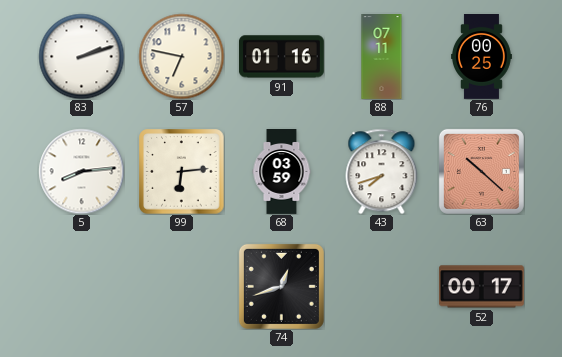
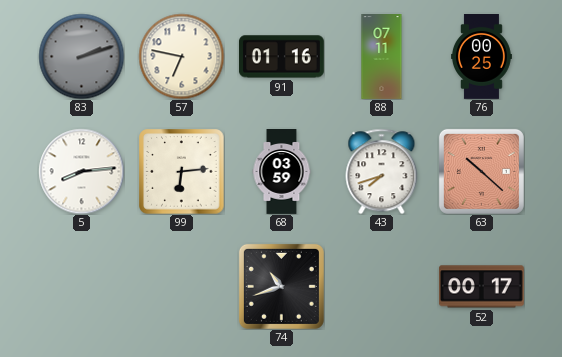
83 dial: white -> grey (81, 56)
74: 12:42 -> 10:42 (281, 286)
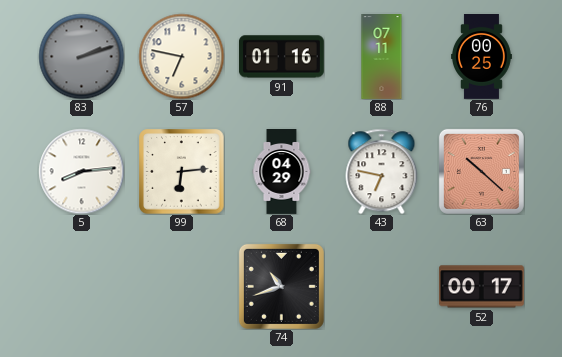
68: 03:59 -> 04:29 (282, 172)
43: 7:42 -> 6:47 (382, 171)
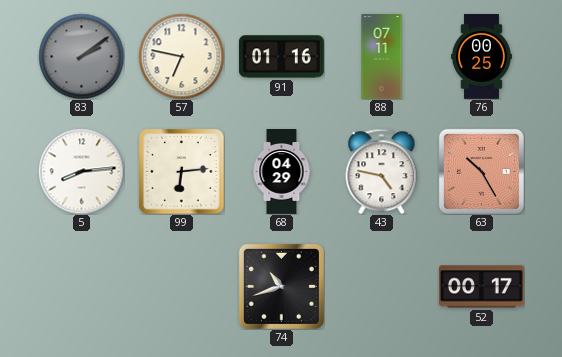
83: 2:12 -> 2:09 (81, 56)
43: 6:47 -> 4:47 (382, 171)
63: 10:22 -> 10:25 (481, 171)
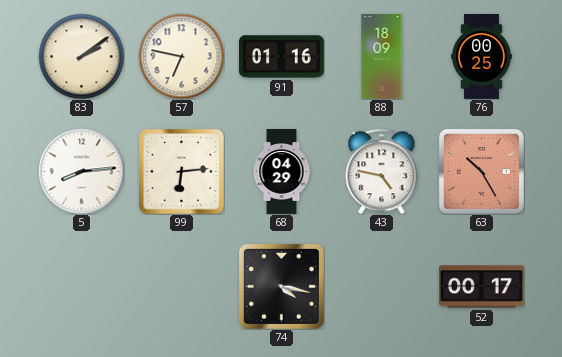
83 dial: grey -> cream (81, 56)
88: 07:11 -> 18:09 (382, 57)
74: 10:42 -> 4:17 (281, 286)
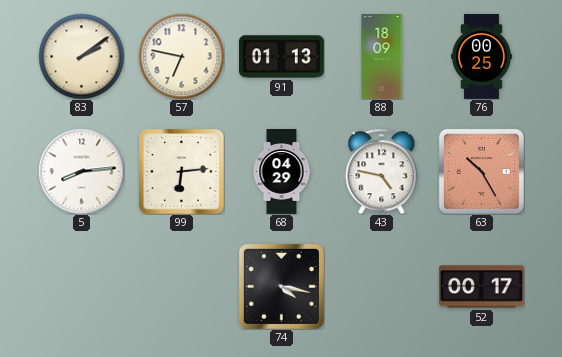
91: 01:16 -> 01:13 (281, 57)
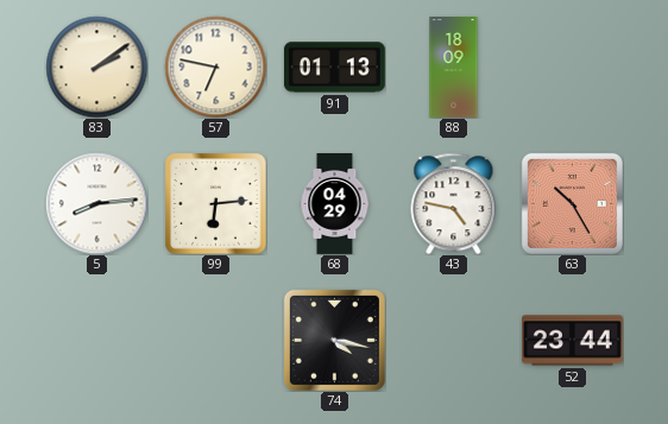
76: 00:25 -> none (482, 57)
52: 00:17 -> 23:44 (572, 341)
